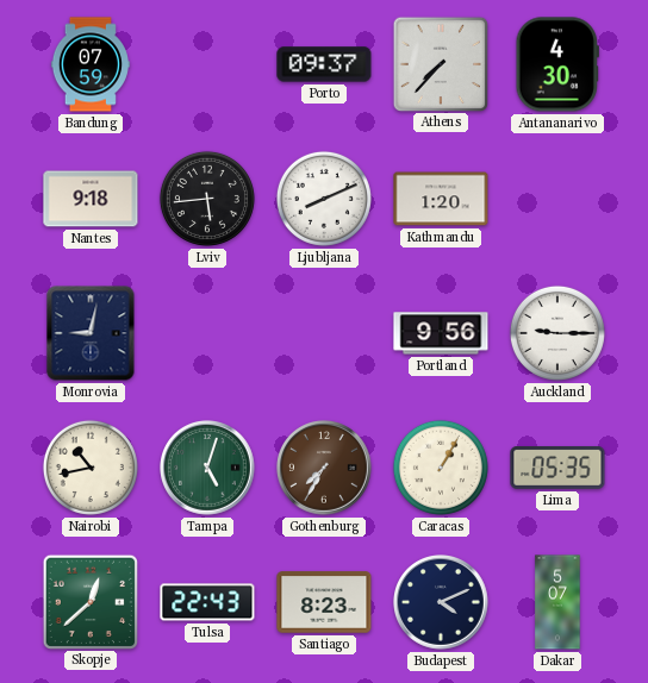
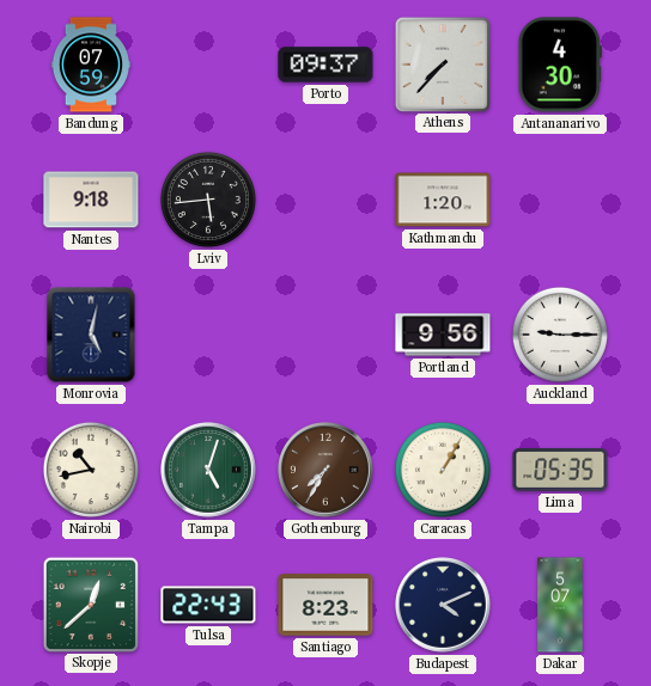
Ljubljana: 8:11 -> none (324, 199)
Monrovia: 9:02 -> 5:02 (91, 335)
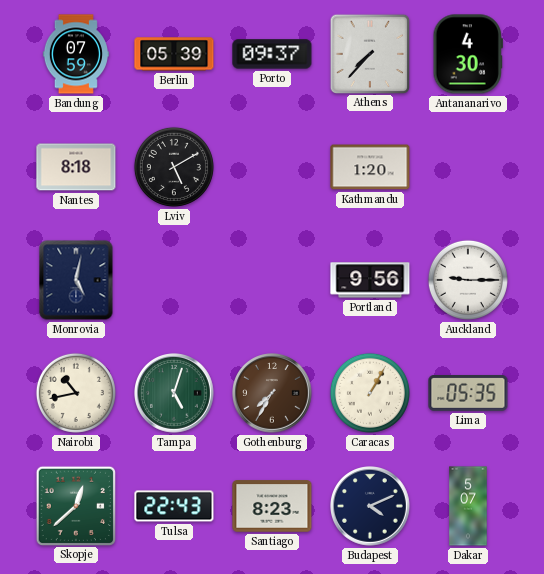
Berlin: none -> 05:39 (174, 54)
Nantes: 9:18 -> 8:18 (76, 167)
Lviv: 5:44 -> 5:10 (174, 167)
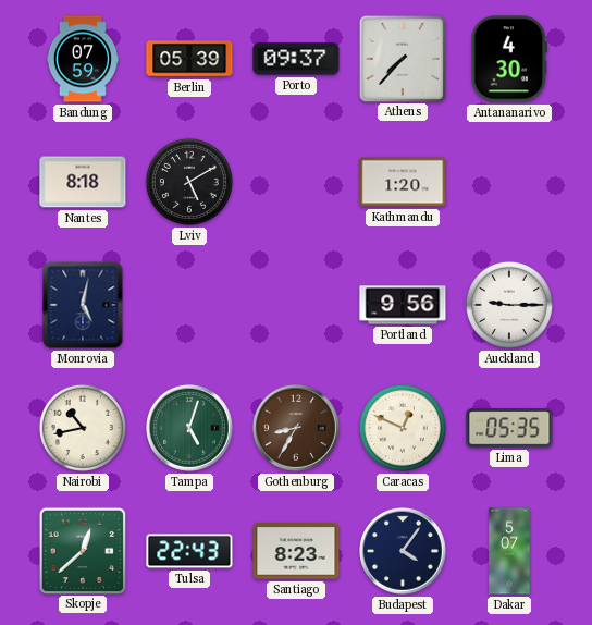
Gothenburg: 7:35 -> 8:35 (297, 429)
Caracas: 1:05 -> 12:49 (403, 428)
Budapest: 4:11 -> 4:06 (404, 552)
